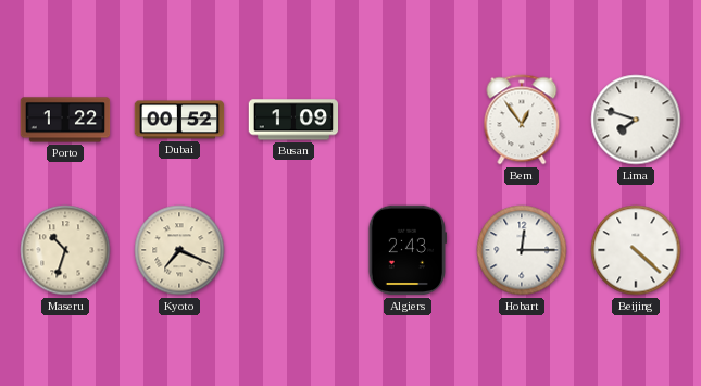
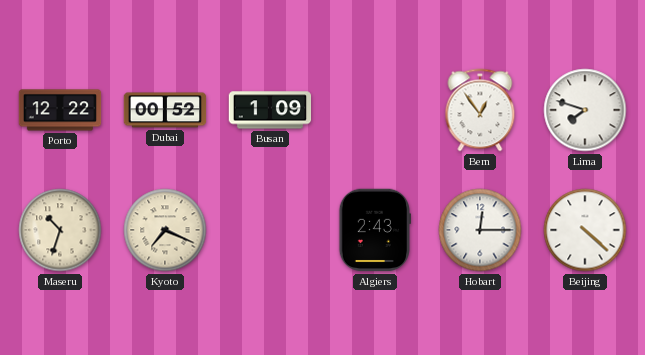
Porto: 1:22 -> 12:22 (60, 110)
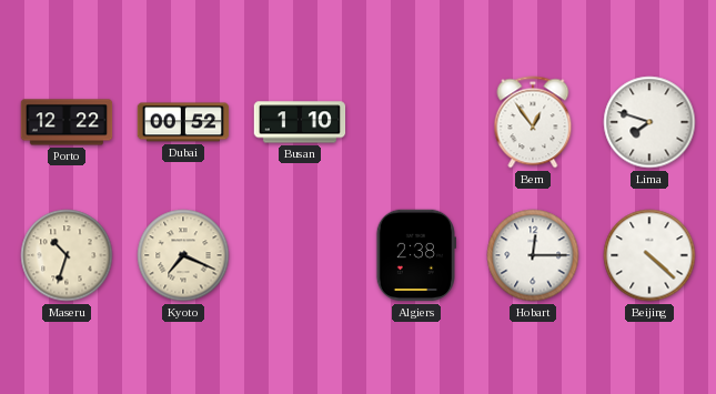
Busan: 1:09 -> 1:10 (300, 122)
Algiers: 2:43 -> 2:38 (415, 255)
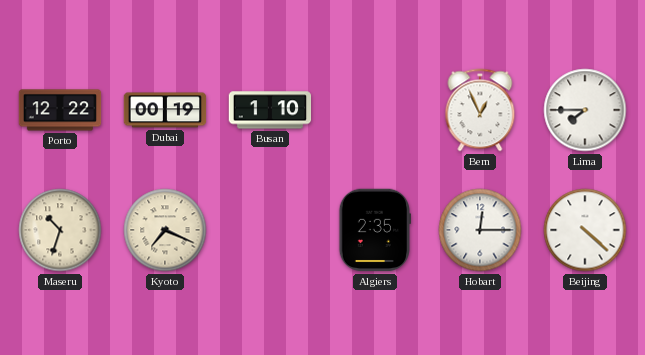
Dubai: 00:52 -> 00:19 (165, 110)
Bern: 12:54 -> 12:56 (480, 110)
Lima: 7:48 -> 7:45 (585, 110)
Algiers: 2:38 -> 2:35 (374, 230)
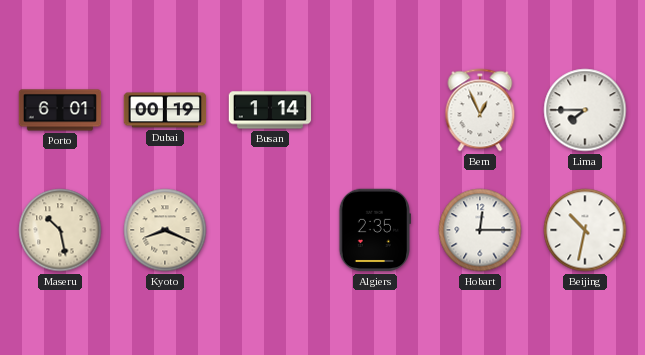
Porto: 12:22 -> 6:01 (60, 110)
Busan: 1:10 -> 1:14 (270, 110)
Maseru: 10:33 -> 10:28 (60, 230)
Kyoto: 7:19 -> 8:19 (165, 230)
Beijing: 4:22 -> 10:32 (585, 230)
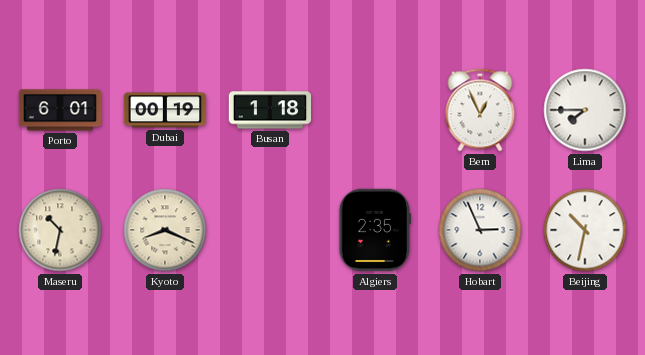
Busan: 1:14 -> 1:18 (270, 110)
Maseru: 10:28 -> 10:32 (60, 230)
Hobart: 12:15 -> 2:56 (480, 230)
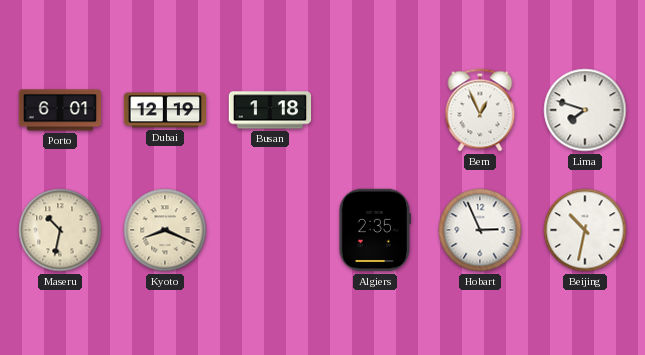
Dubai: 00:19 -> 12:19 (165, 110)
Lima: 7:45 -> 7:48 (585, 110)
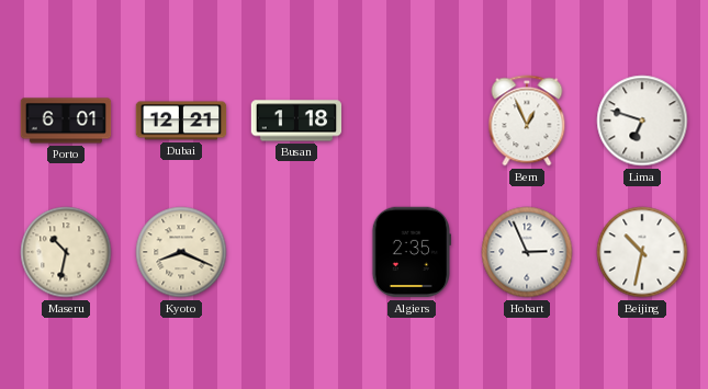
Dubai: 12:19 -> 12:21 (181, 121)
Lima: 7:48 -> 6:48 (642, 121)
